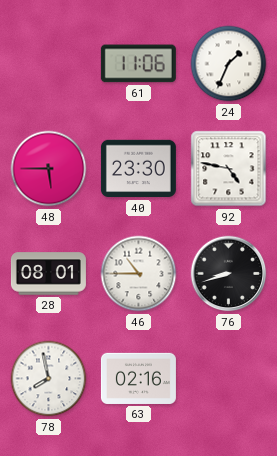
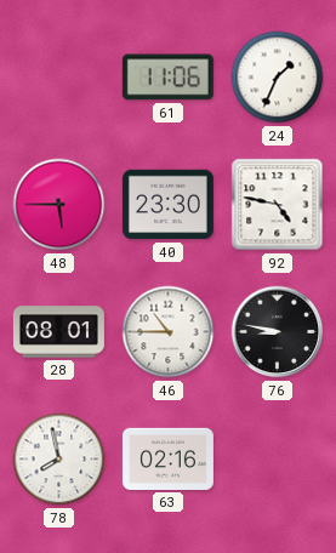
76: 8:42 -> 8:47 (278, 332)
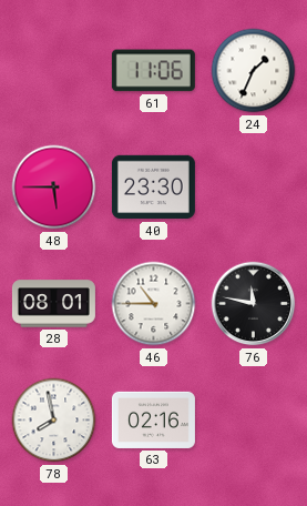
92: 4:47 -> none (278, 205)
76: 8:47 -> 11:47 (254, 304)
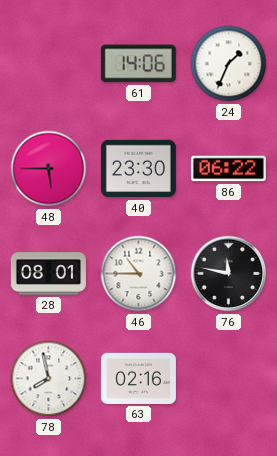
61: 11:06 -> 14:06 (138, 64)
86: none -> 06:22 (228, 169)
